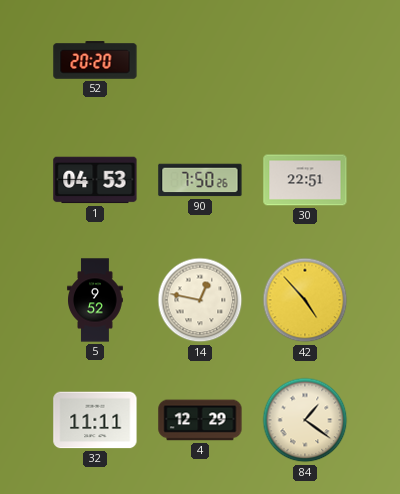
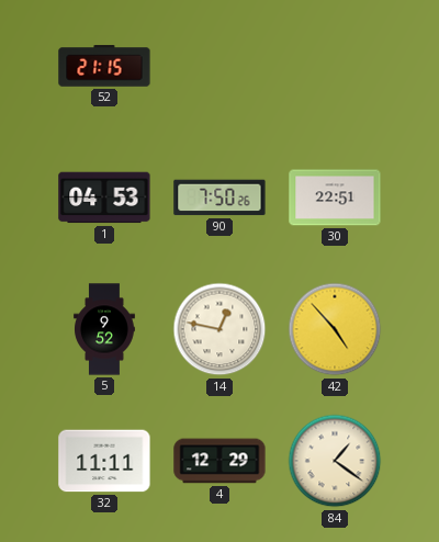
52: 20:20 -> 21:15 (104, 66)
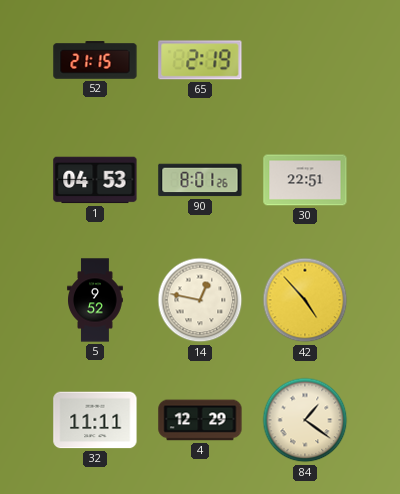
65: none -> 2:19 (200, 60)
90: 7:50 -> 8:01 (200, 180)
